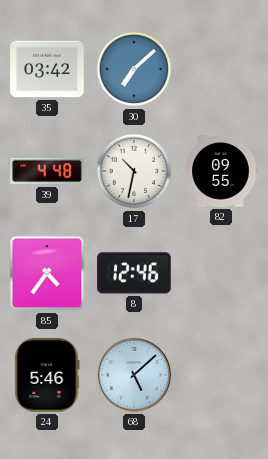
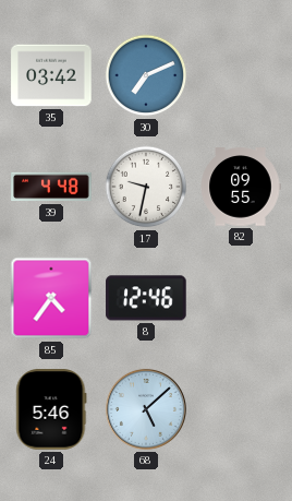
30: 7:08 -> 7:11 (146, 75)
17: 10:32 -> 9:32 (146, 187)
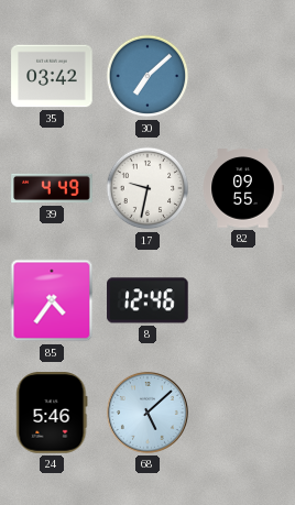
30: 7:11 -> 7:08 (147, 76)
39: 4:48 -> 4:49 (52, 188)
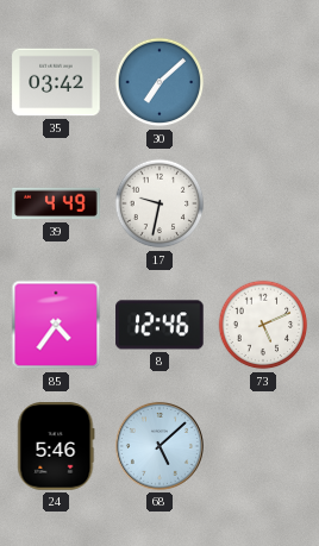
82: 09:55 -> none (243, 188)
73: none -> 5:11 (263, 325)
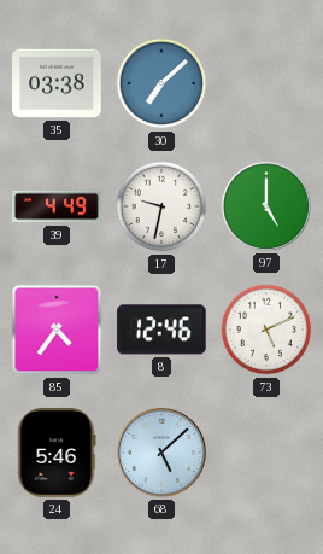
35: 03:42 -> 03:38 (57, 83)
97: none -> 5:00 (266, 206)
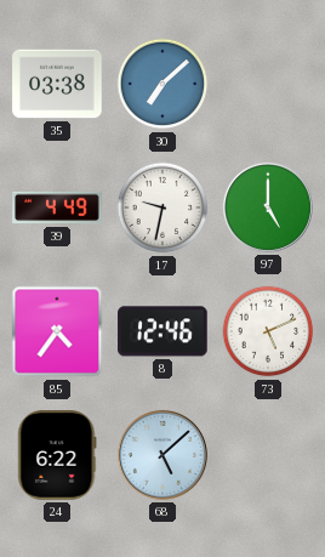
24: 5:46 -> 6:22 (57, 455)
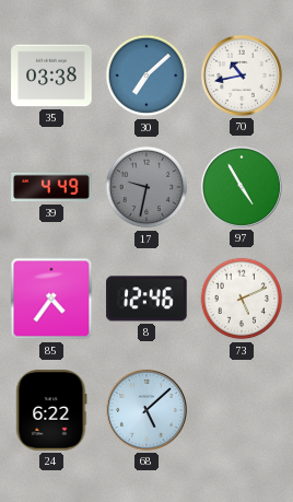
70: none -> 10:43 (242, 75)
17 dial: white -> grey (146, 187)
97: 5:00 -> 4:55 (242, 187)
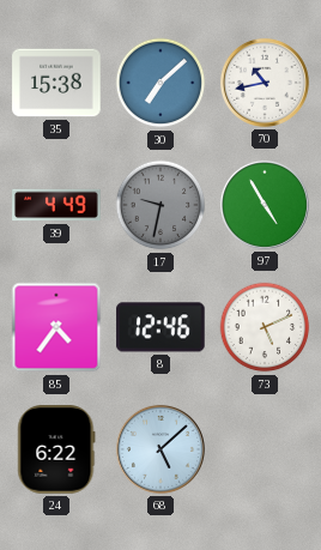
35: 03:38 -> 15:38 (56, 83)
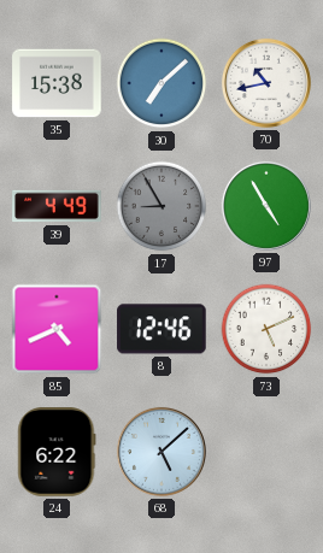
17: 9:32 -> 8:55 (161, 206)
85: 4:36 -> 4:41 (57, 329)
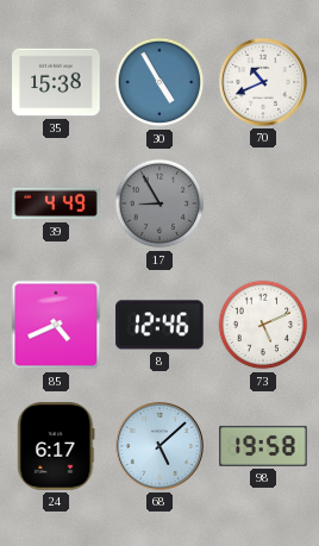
30: 7:08 -> 4:55 (159, 82)
70: 10:43 -> 10:41 (263, 82)
97: 4:55 -> none (266, 206)
24: 6:22 -> 6:17 (56, 446)
98: none -> 19:58 (263, 446)
